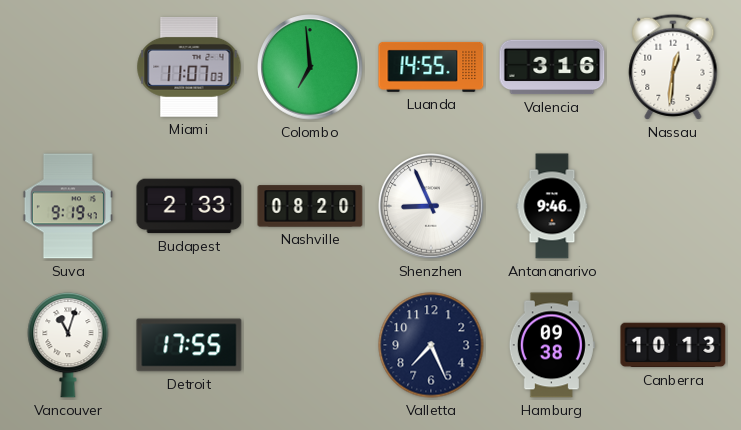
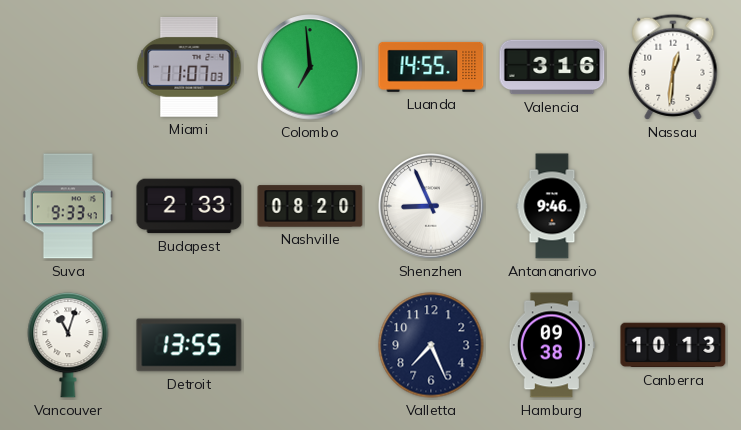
Suva: 9:19 -> 9:33 (68, 206)
Detroit: 17:55 -> 13:55 (189, 345)
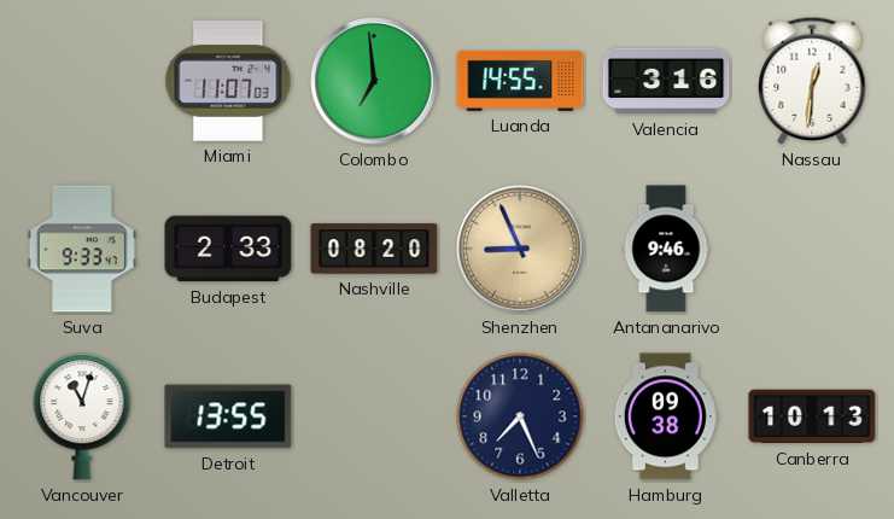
Shenzhen dial: white -> champagne (520, 249)
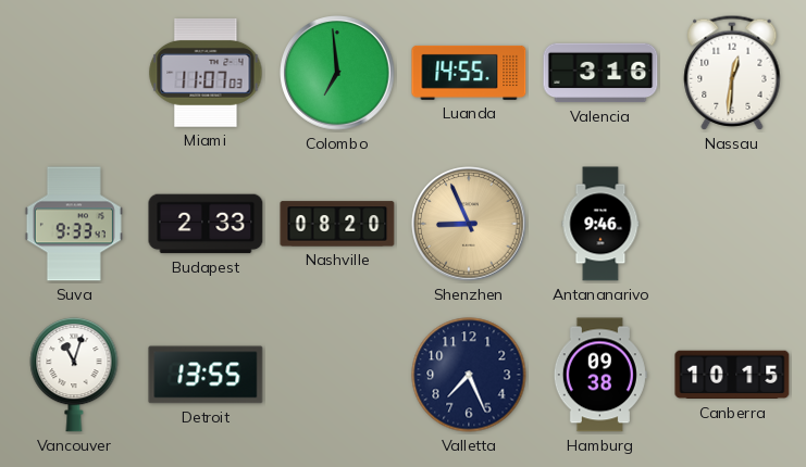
Canberra: 10:13 -> 10:15 (732, 375)
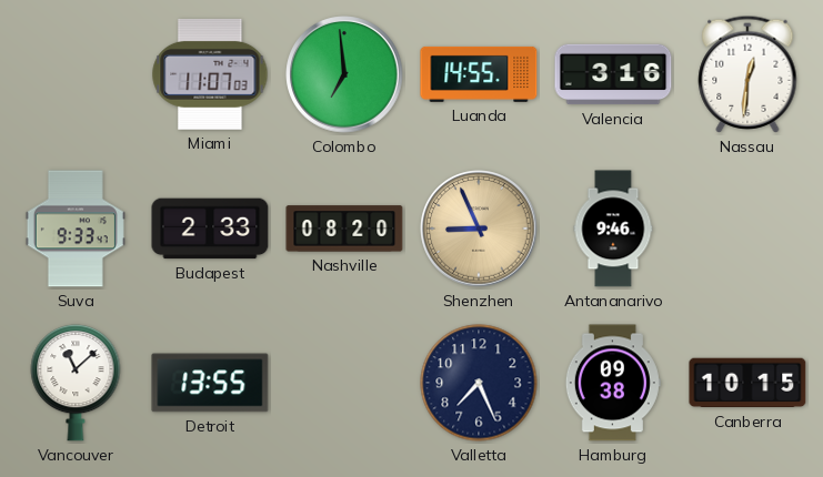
Vancouver: 11:03 -> 11:08 (76, 383)
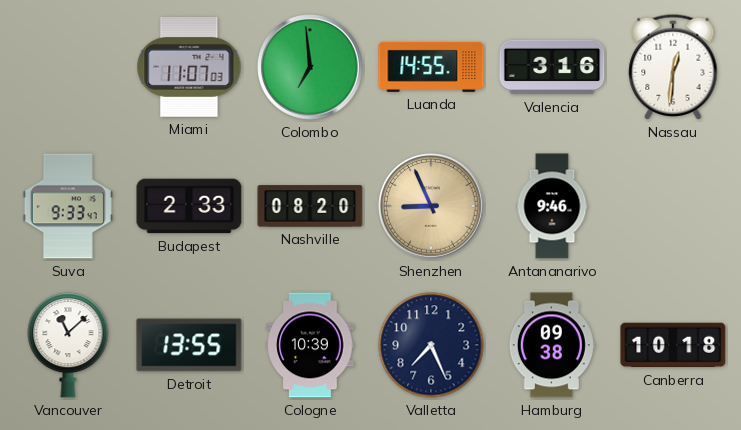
Cologne: none -> 10:39 (310, 345)
Canberra: 10:15 -> 10:18 (673, 345)
